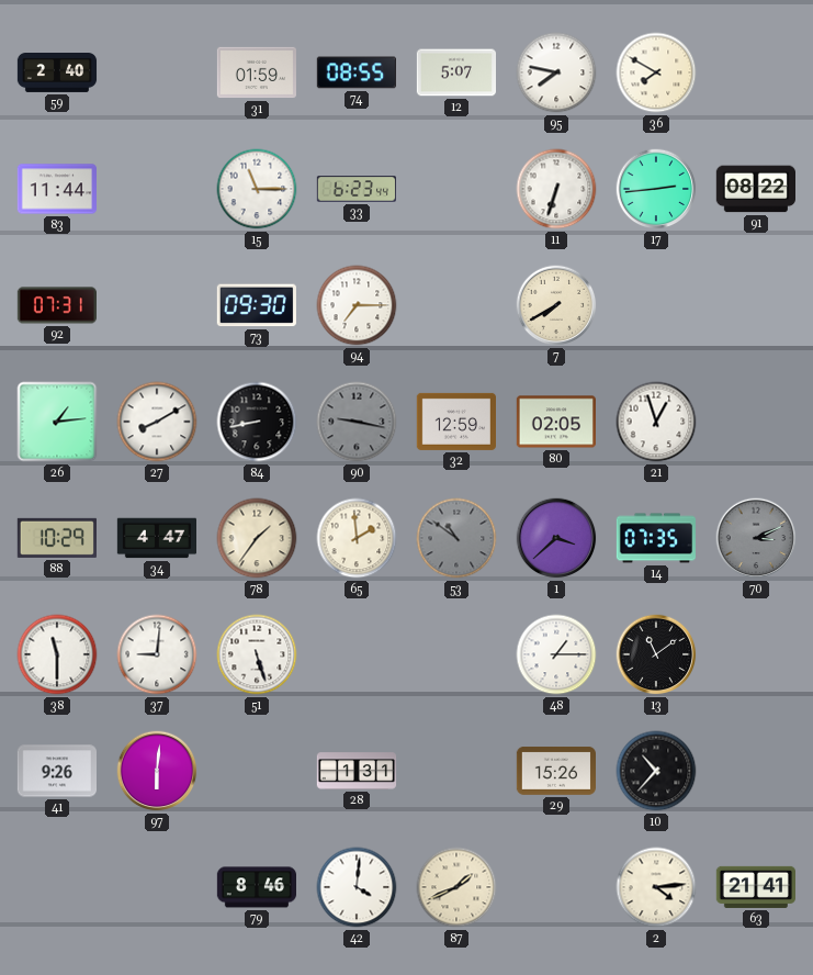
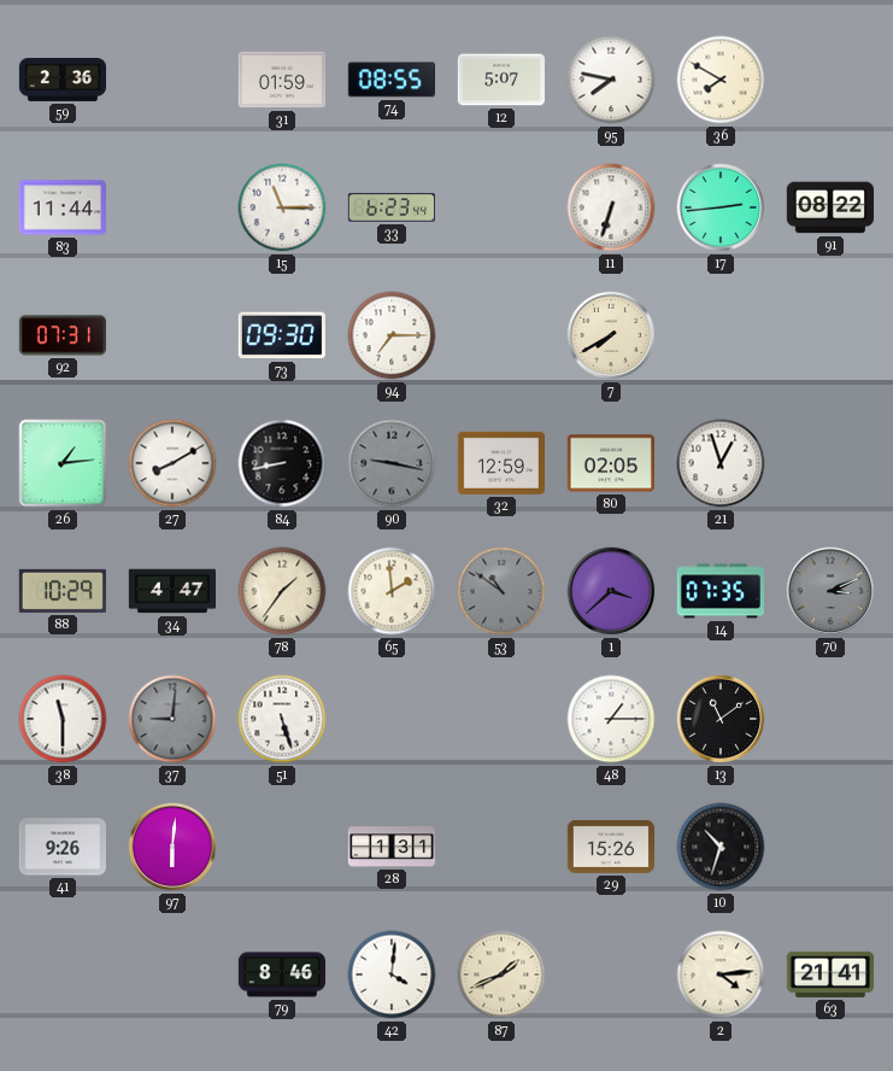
59: 2:40 -> 2:36 (63, 81)
37 dial: white -> grey (172, 719)
10: 10:37 -> 10:33 (721, 847)
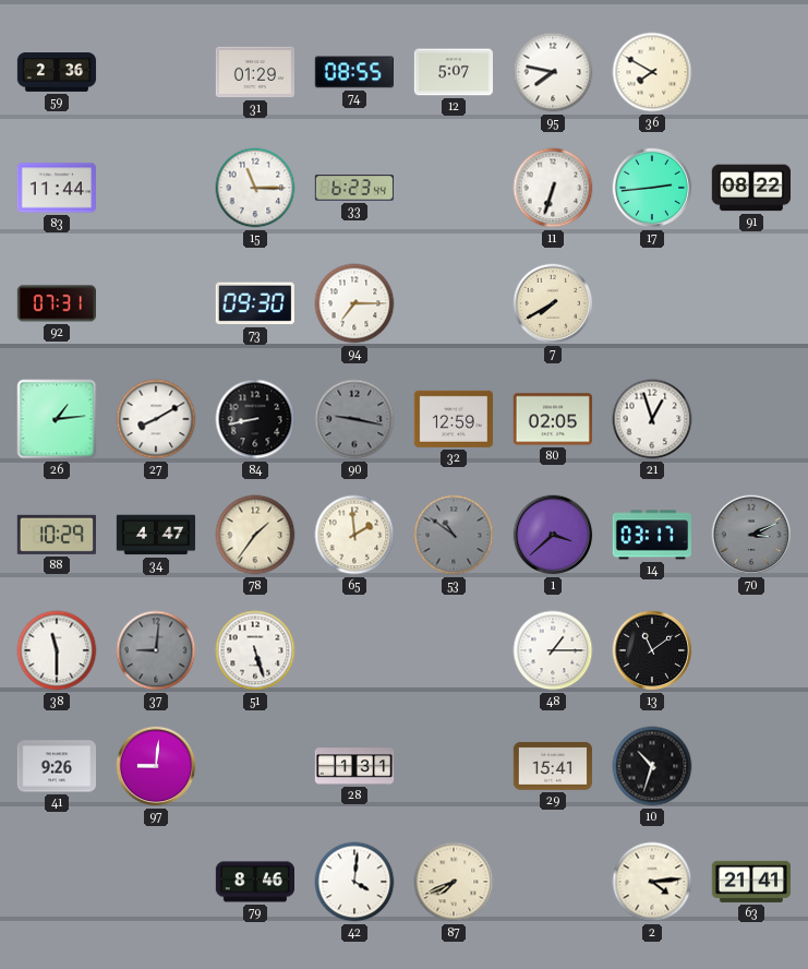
31: 01:59 -> 01:29 (254, 72)
14: 07:35 -> 03:17 (651, 535)
97: 6:01 -> 9:01 (156, 766)
29: 15:26 -> 15:41 (552, 767)
87: 1:41 -> 7:41 (454, 882)
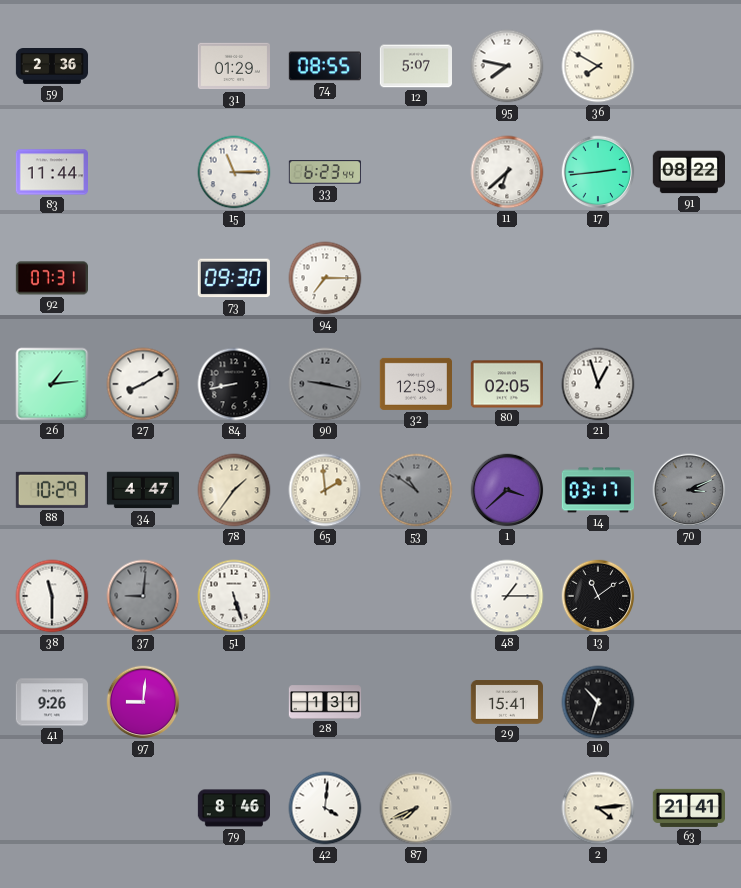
11: 6:33 -> 6:38 (507, 172)
7: 7:40 -> none (553, 303)
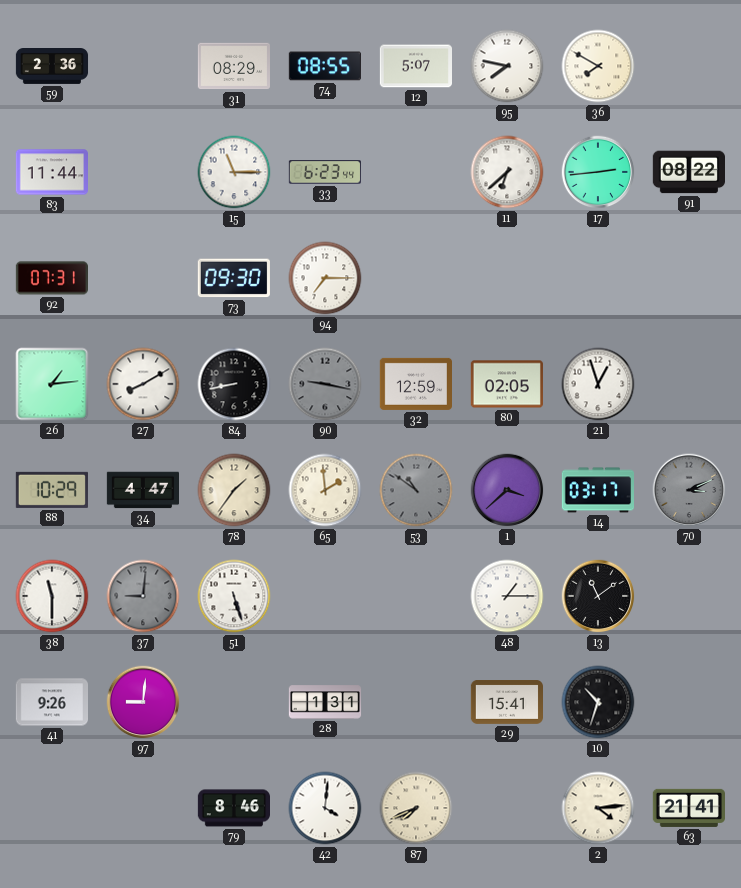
31: 01:29 -> 08:29 (233, 66)
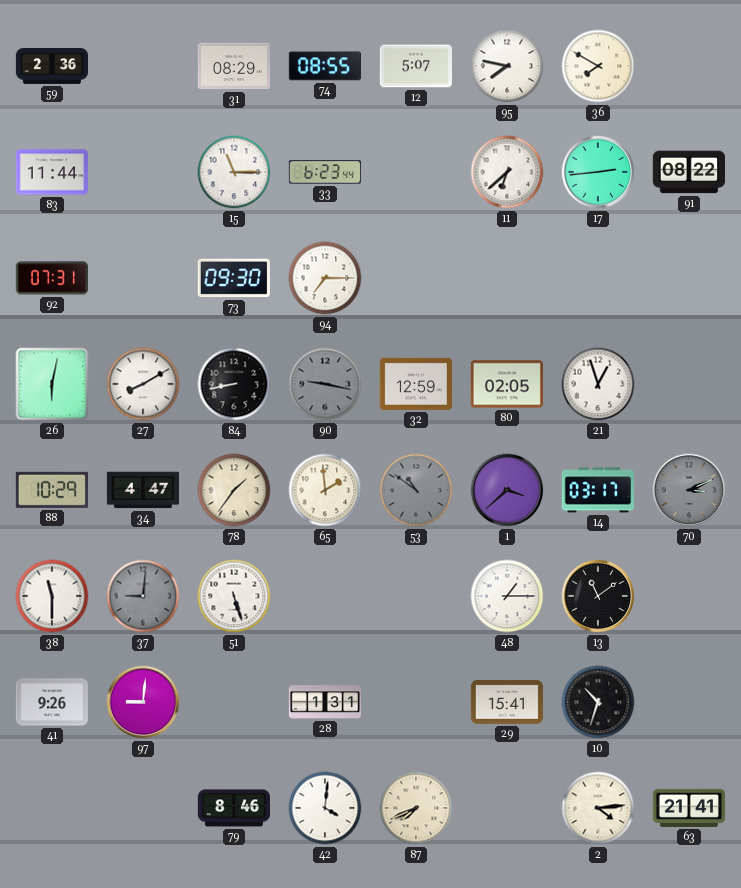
26: 1:14 -> 6:02 (52, 384)
